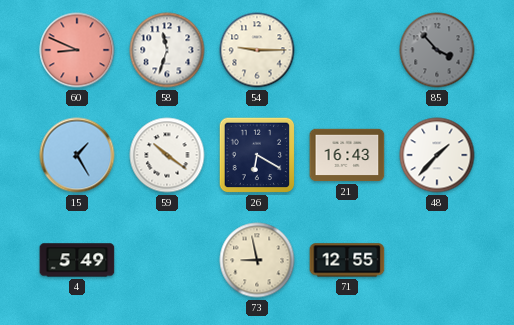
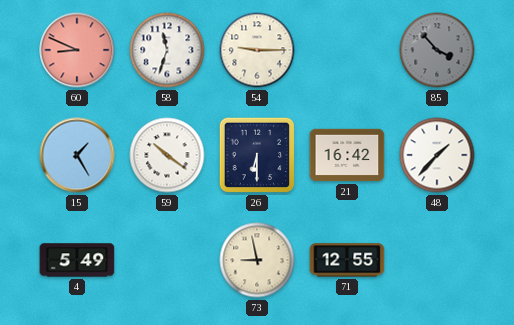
26: 6:20 -> 6:30 (257, 155)
21: 16:43 -> 16:42 (347, 155)
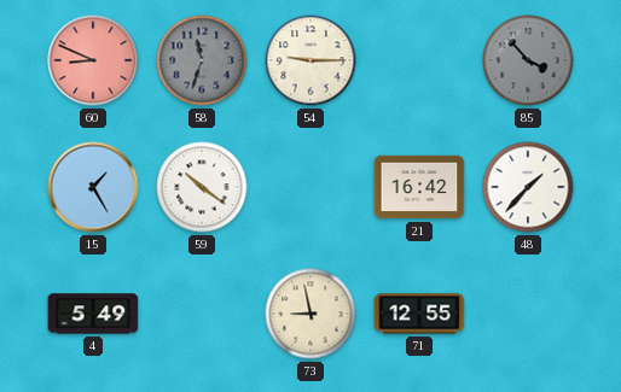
58 dial: white -> grey (202, 60)
26: 6:30 -> none (257, 155)
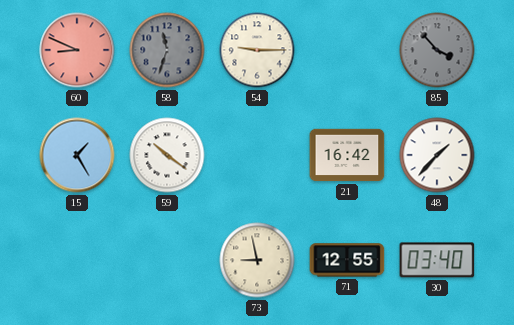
4: 5:49 -> none (93, 314)
30: none -> 03:40 (437, 260)
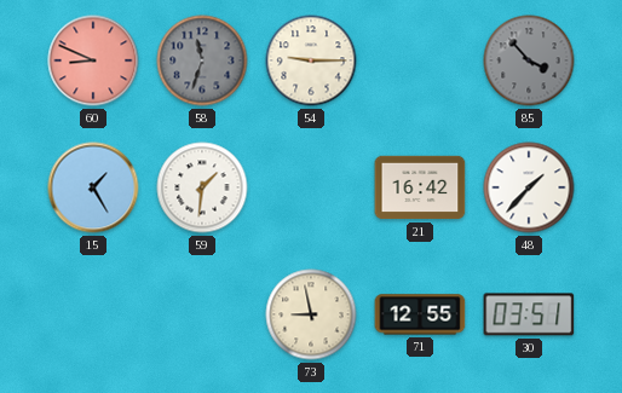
59: 10:21 -> 1:31 (202, 187)
30: 03:40 -> 03:51 (529, 314)
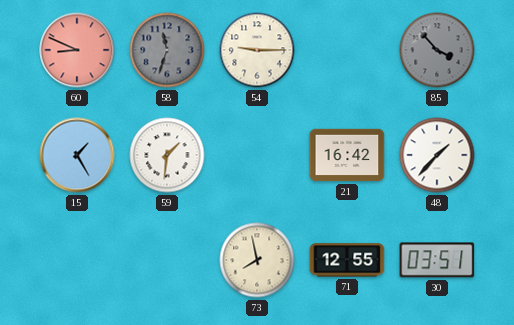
73: 8:58 -> 7:58 (257, 260)
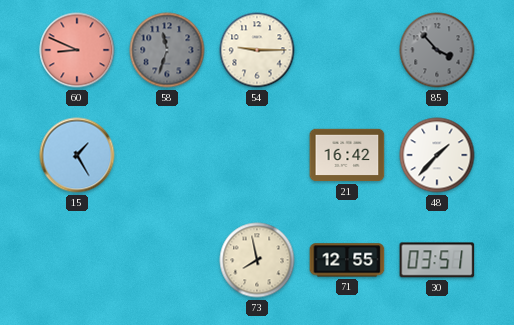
59: 1:31 -> none (167, 155)
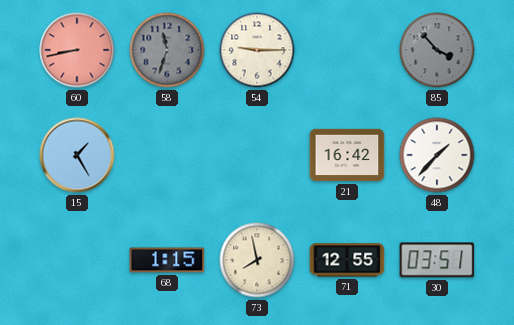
60: 8:49 -> 8:43 (77, 50)
68: none -> 1:15 (167, 260)
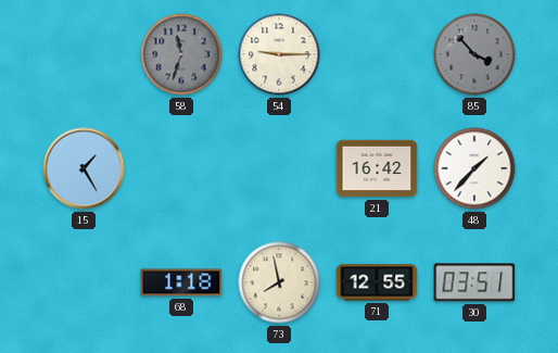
60: 8:43 -> none (77, 50)
68: 1:15 -> 1:18 (181, 282)
